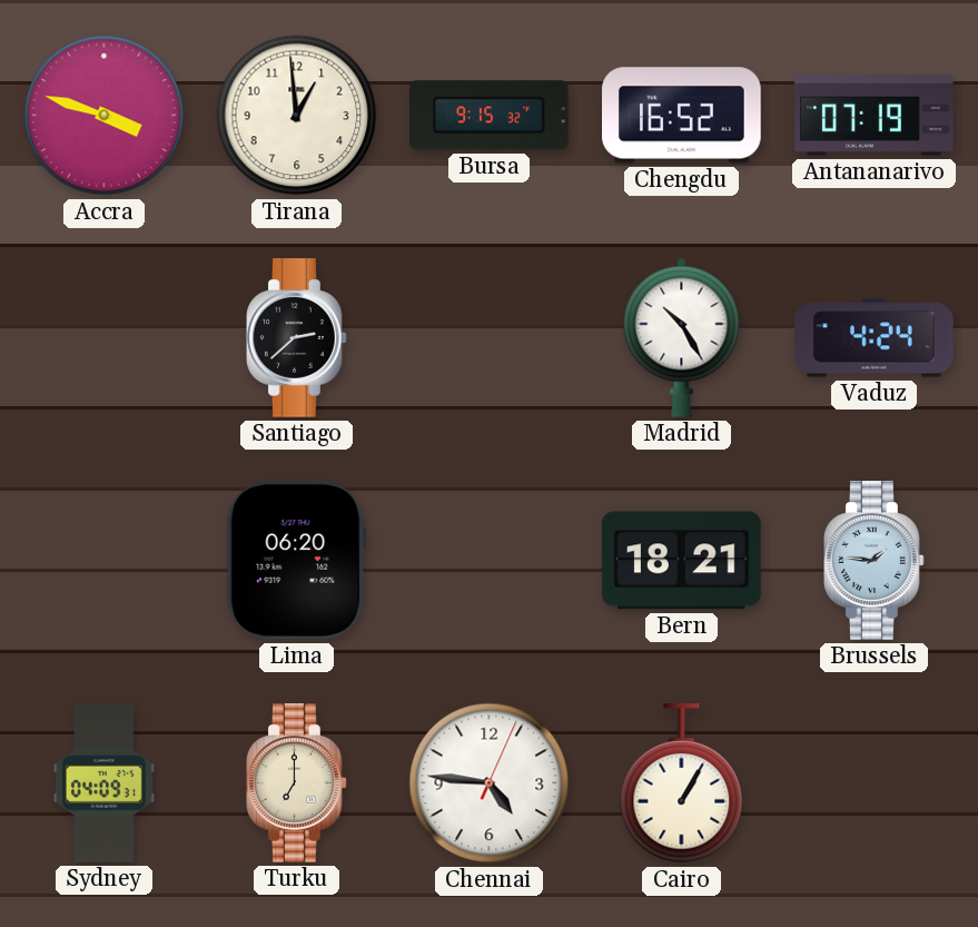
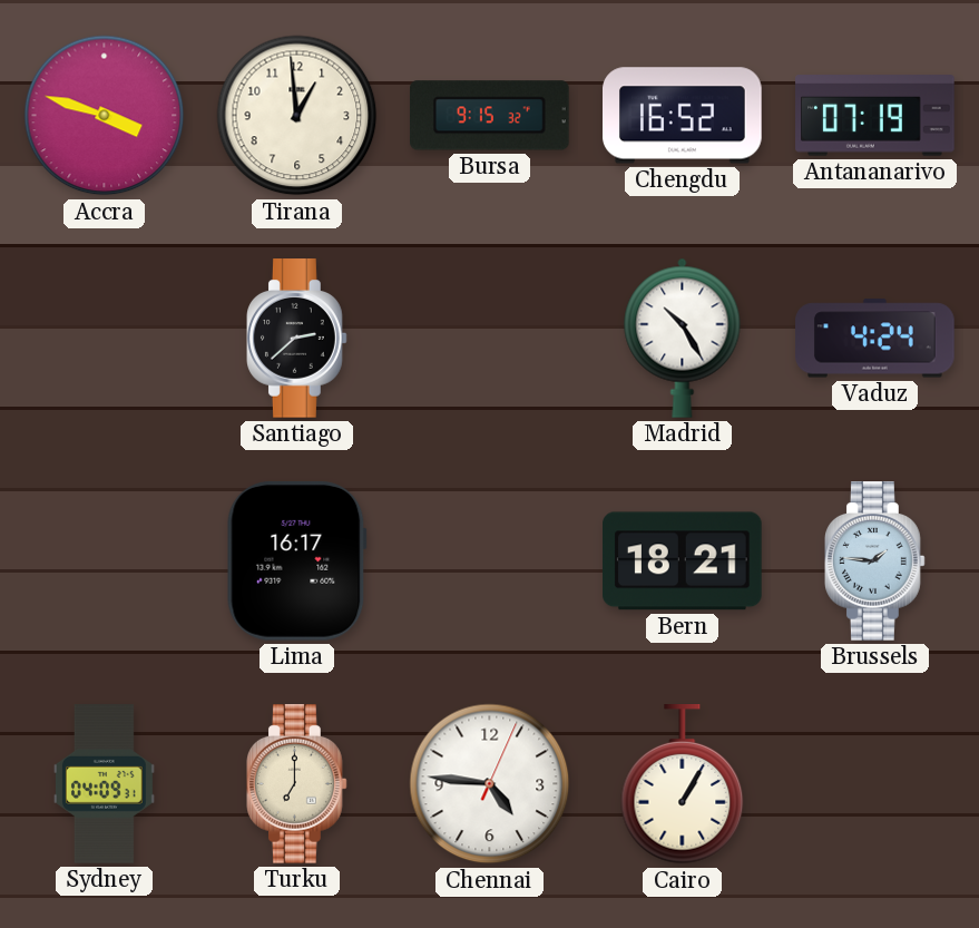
Lima: 06:20 -> 16:17 (296, 560)
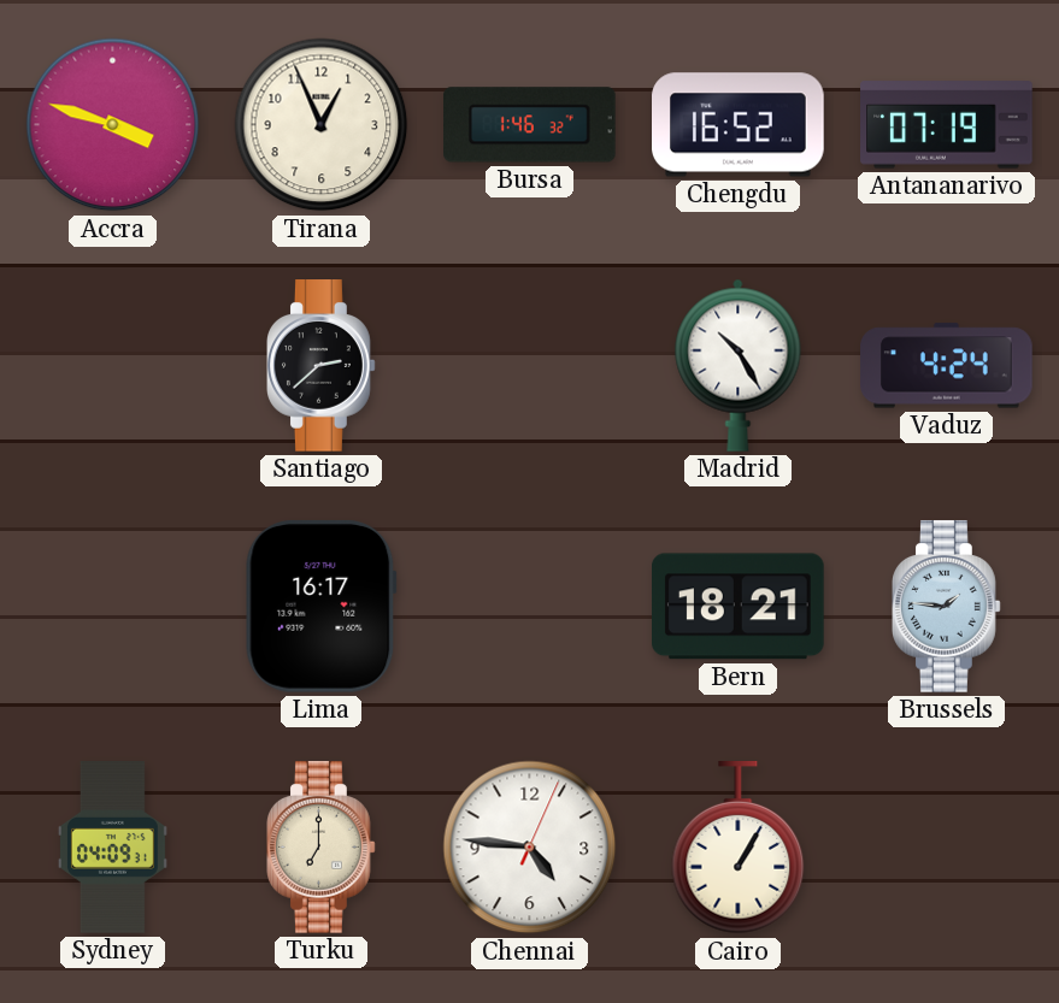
Tirana: 12:59 -> 12:56 (322, 125)
Bursa: 9:15 -> 1:46 (530, 125)
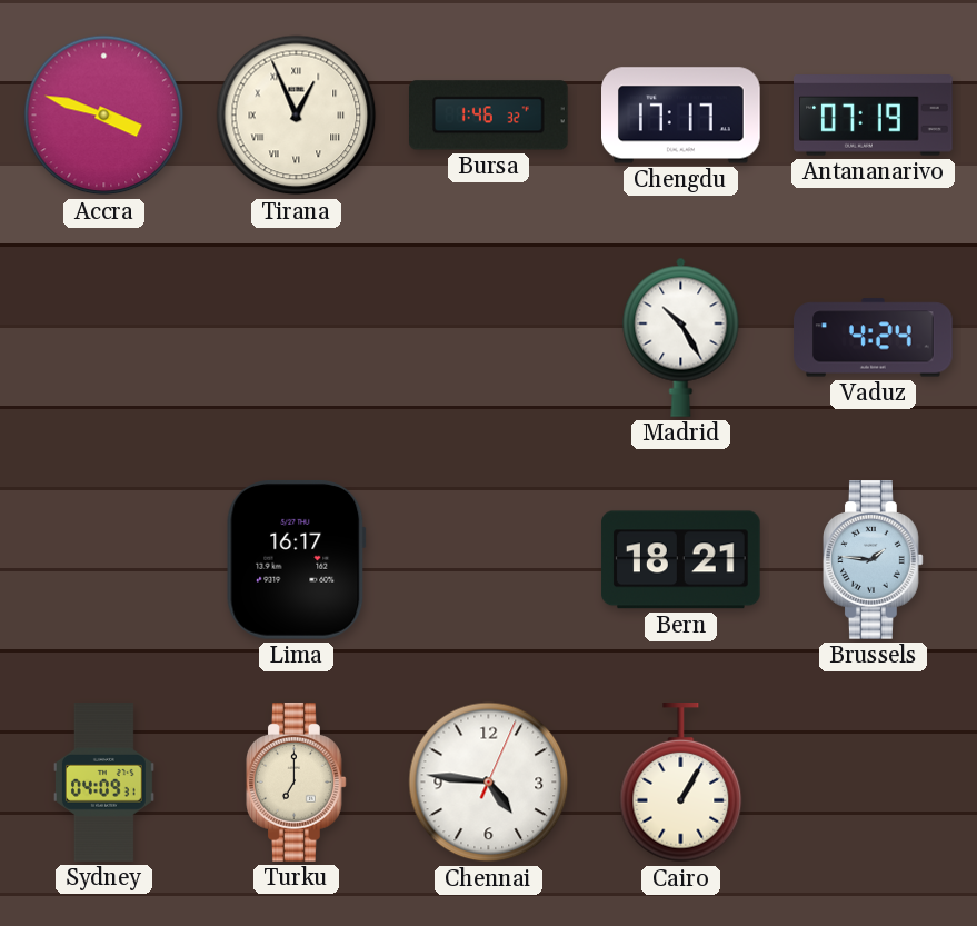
Tirana numerals: Arabic -> Roman (297, 116)
Chengdu: 16:52 -> 17:17 (681, 116)
Santiago: 2:38 -> none (322, 366)
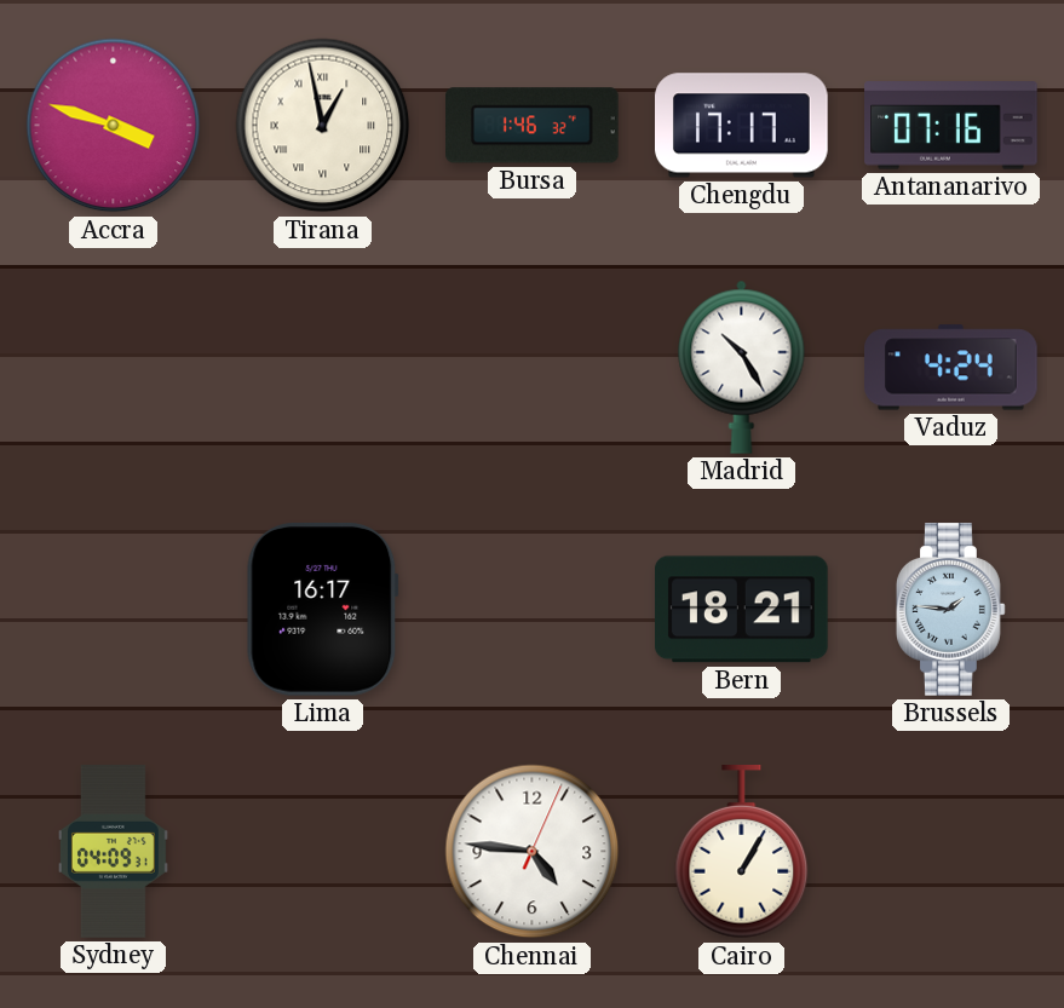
Tirana: 12:56 -> 12:58 (323, 126)
Antananarivo: 07:19 -> 07:16 (951, 126)
Turku: 7:00 -> none (297, 783)
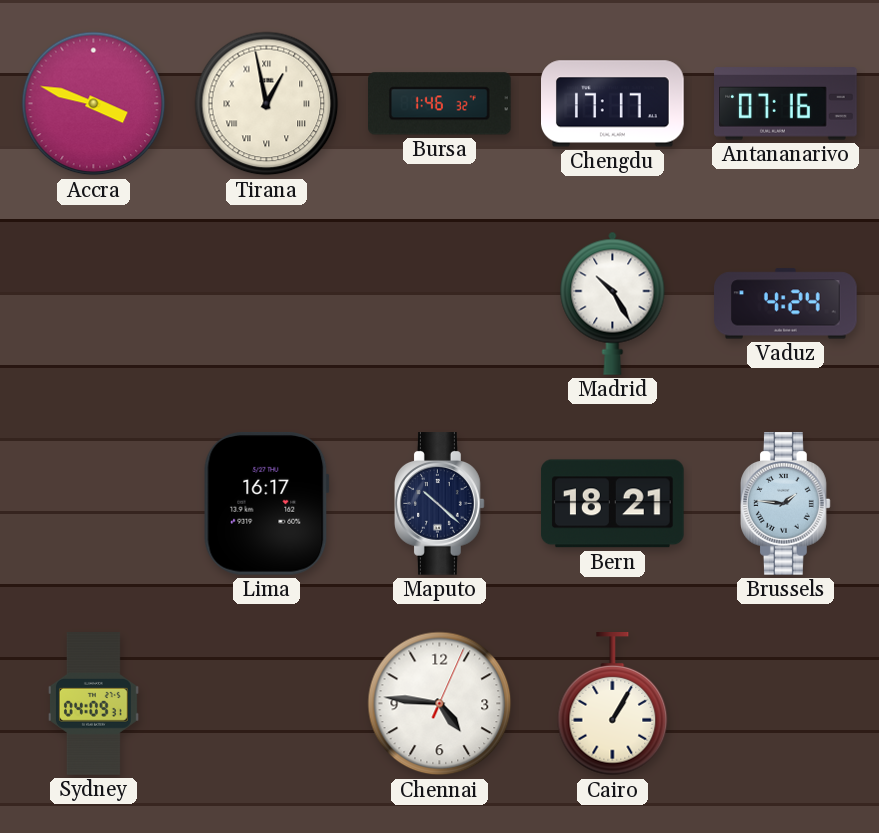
Maputo: none -> 10:22 (440, 504)
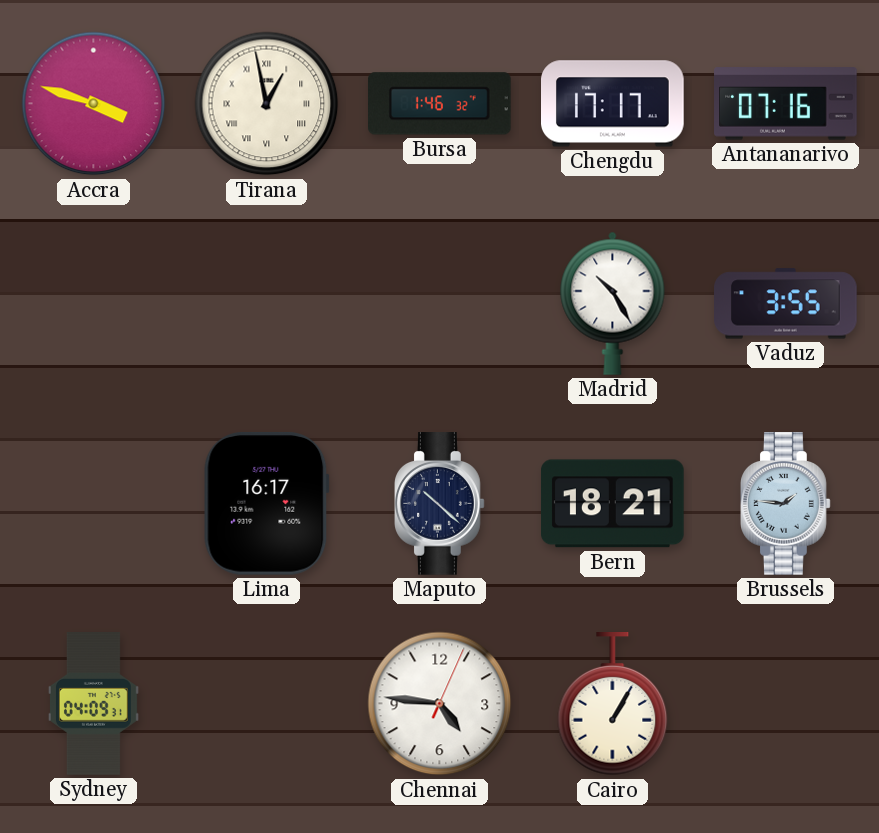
Vaduz: 4:24 -> 3:55 (786, 304)
